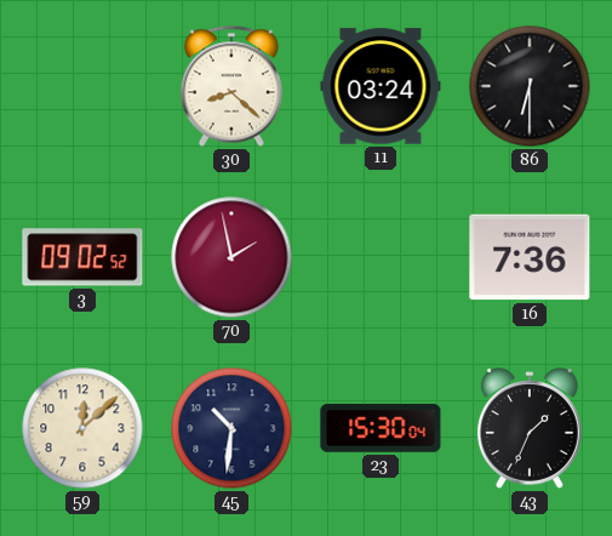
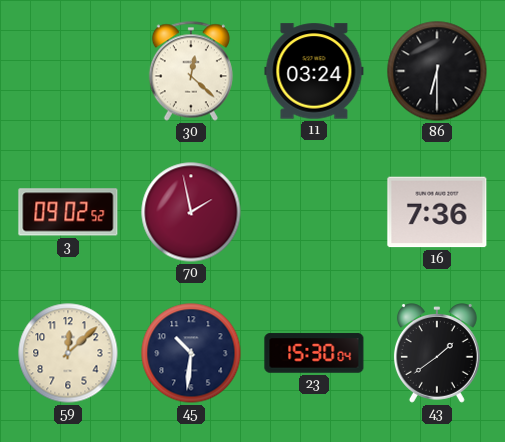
30: 8:22 -> 12:22 (191, 71)
43: 1:34 -> 1:39 (437, 353)
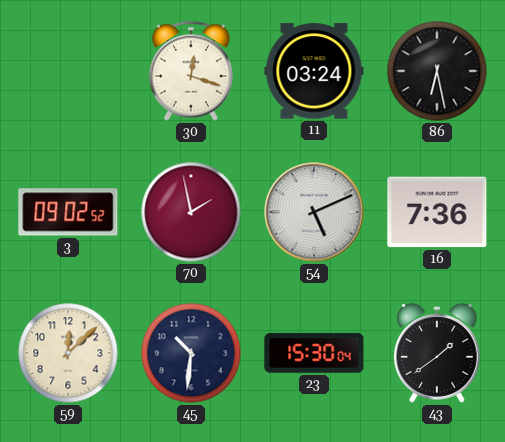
30: 12:22 -> 12:18 (191, 71)
86: 6:30 -> 6:28 (437, 71)
54: none -> 5:11 (314, 212)
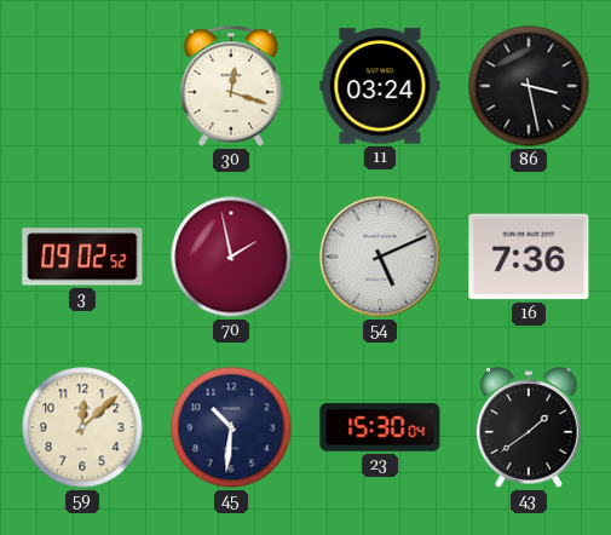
86: 6:28 -> 3:28 (529, 86)
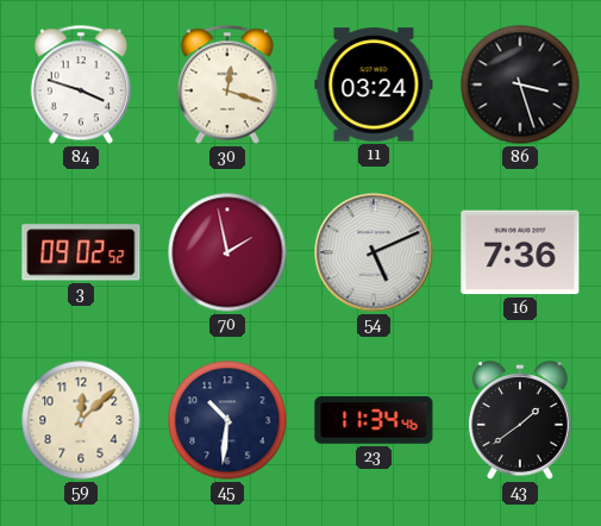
84: none -> 3:48 (81, 84)
86: 3:28 -> 3:27 (520, 84)
23: 15:30 -> 11:34 (374, 420)
